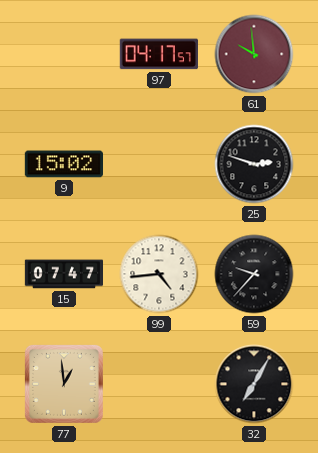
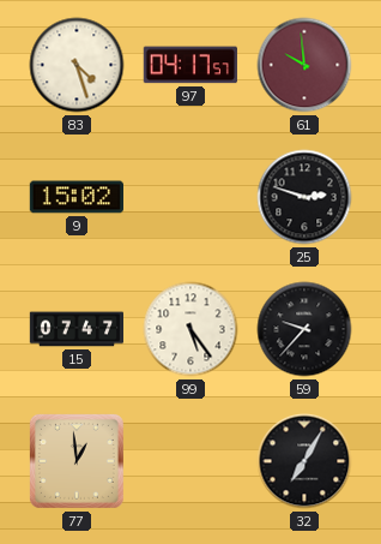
83: none -> 4:27 (77, 65)
99: 4:44 -> 5:24 (190, 329)
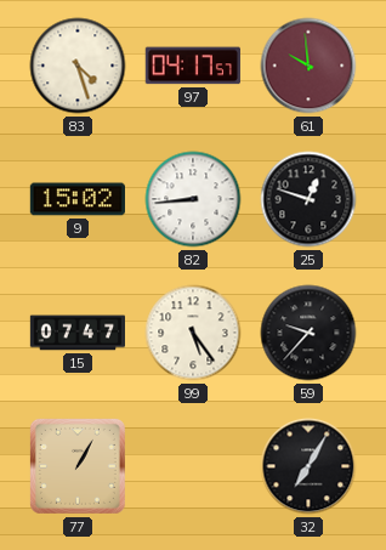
82: none -> 8:44 (193, 199)
25: 2:48 -> 12:48 (308, 199)
77: 12:59 -> 1:05 (78, 466)
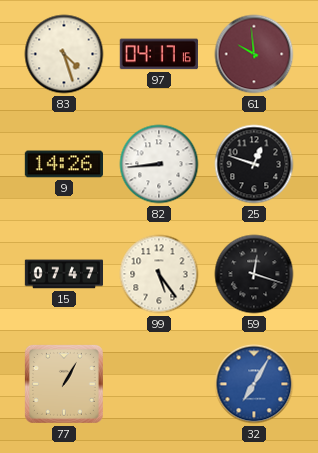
97: 04:17:57 -> 04:17:16 (159, 54)
9: 15:02 -> 14:26 (63, 164)
59: 9:37 -> 12:18 (254, 274)
32 dial: black -> blue (254, 384)
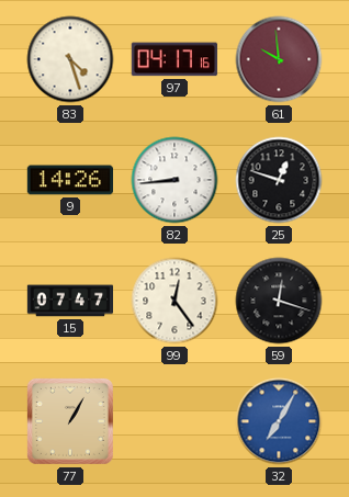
99: 5:24 -> 12:24 (174, 301)
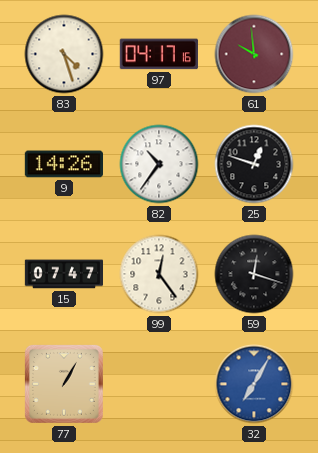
82: 8:44 -> 10:36 (159, 164)
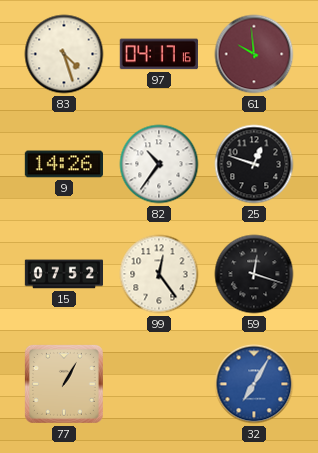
15: 07:47 -> 07:52 (63, 274)
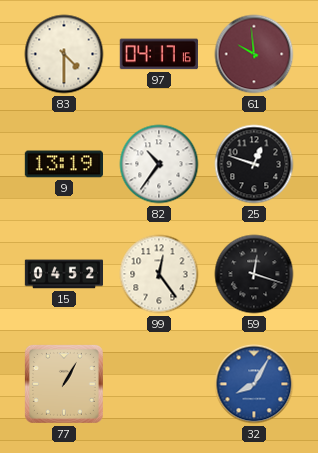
83: 4:27 -> 4:30 (64, 54)
9: 14:26 -> 13:19 (63, 164)
15: 07:52 -> 04:52 (63, 274)
32: 7:05 -> 8:05 (254, 384)
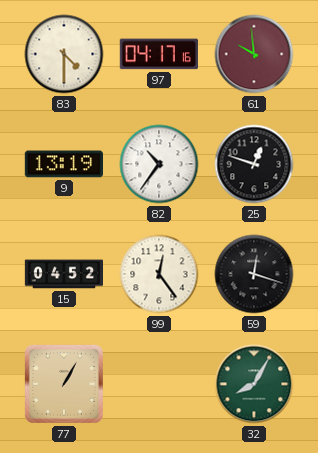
32 dial: blue -> green (254, 384)
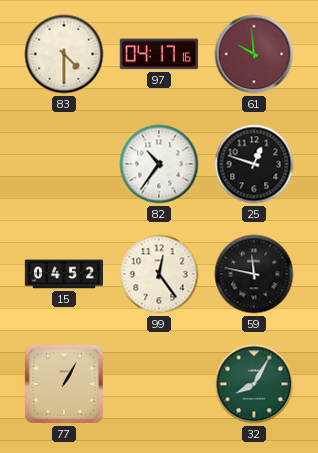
9: 13:19 -> none (63, 164)
59: 12:18 -> 11:47 (254, 274)
